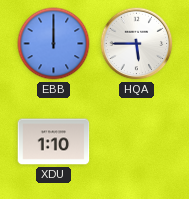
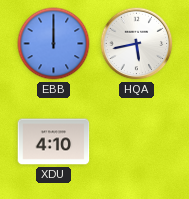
HQA: 5:45 -> 5:43 (137, 44)
XDU: 1:10 -> 4:10 (54, 142)
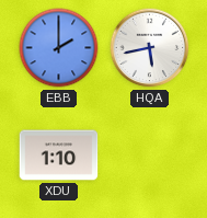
EBB: 12:00 -> 2:00 (59, 48)
XDU: 4:10 -> 1:10 (59, 156)
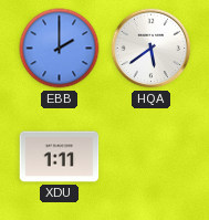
HQA: 5:43 -> 5:39 (151, 49)
XDU: 1:10 -> 1:11 (60, 157)
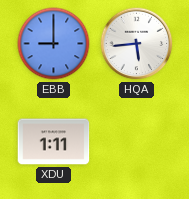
EBB: 2:00 -> 9:00 (54, 44)
HQA: 5:39 -> 5:44 (137, 44)
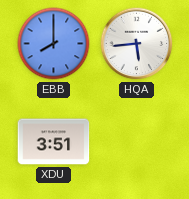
EBB: 9:00 -> 8:00 (54, 44)
XDU: 1:11 -> 3:51 (54, 142)
